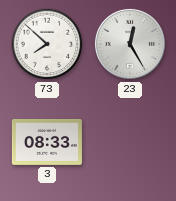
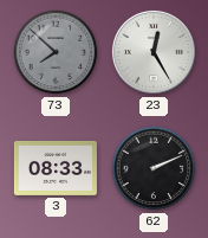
73 dial: white -> grey (56, 52)
62: none -> 2:11 (154, 168)
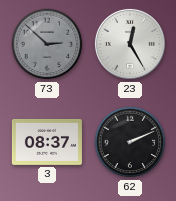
73: 7:52 -> 2:52 (47, 44)
3: 08:33 -> 08:37 (47, 142)
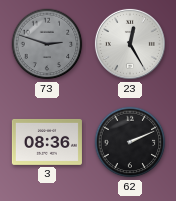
73: 2:52 -> 2:48 (47, 44)
3: 08:37 -> 08:36 (47, 142)
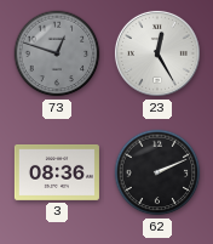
73: 2:48 -> 12:48 (57, 53)
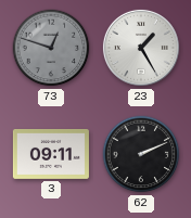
23: 12:25 -> 1:25 (141, 48)
3: 08:36 -> 09:11 (51, 154)
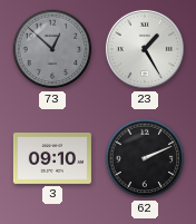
73: 12:48 -> 12:52 (52, 49)
3: 09:11 -> 09:10 (52, 158)
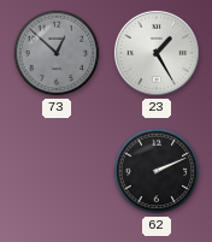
3: 09:10 -> none (52, 158)
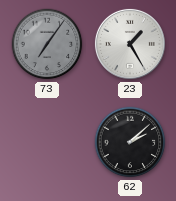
73: 12:52 -> 7:06 (47, 44)
62: 2:11 -> 2:08 (130, 142)
